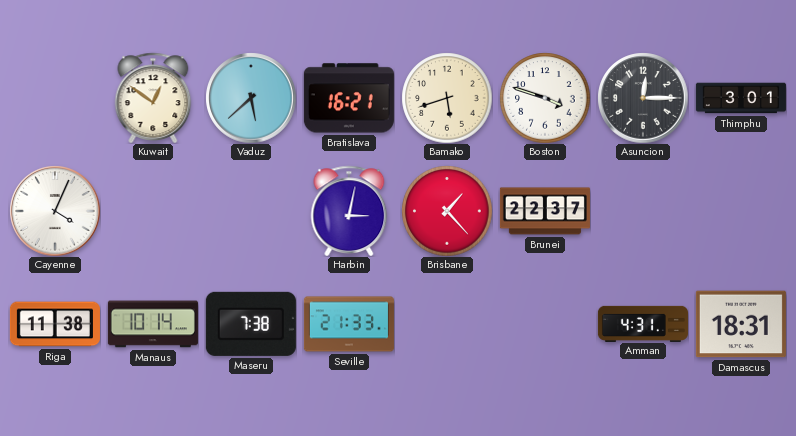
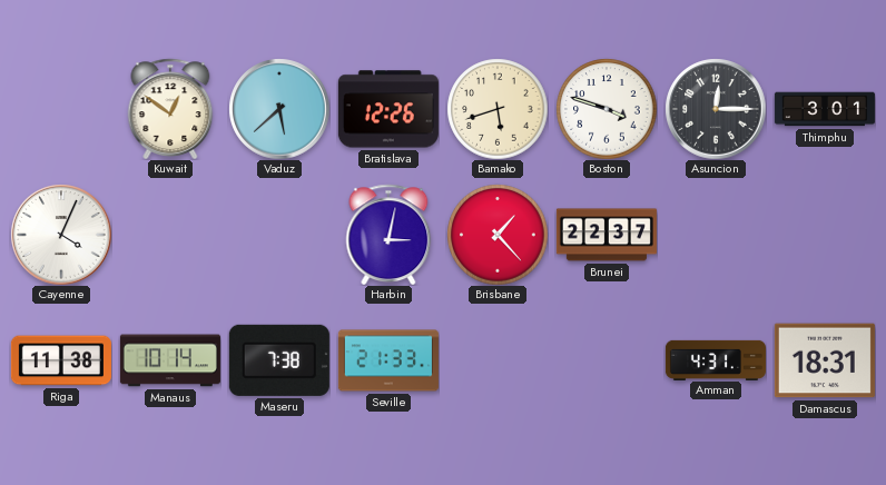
Bratislava: 16:21 -> 12:26 (388, 109)
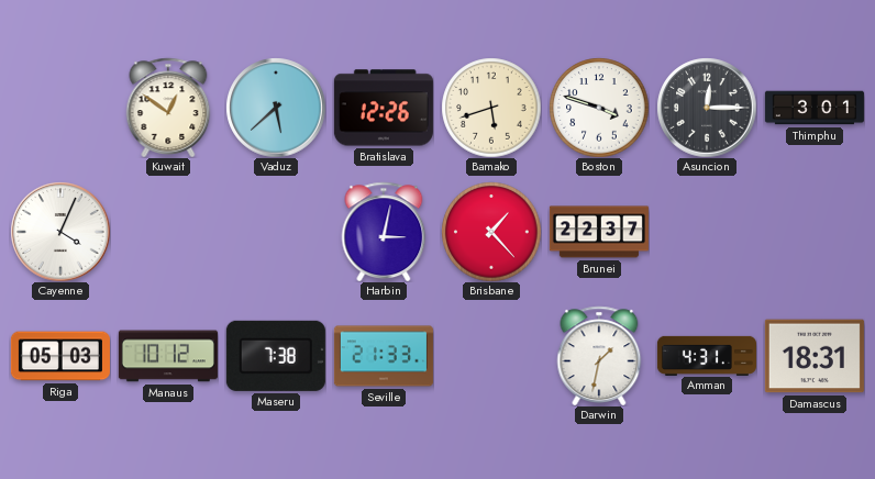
Riga: 11:38 -> 05:03 (60, 356)
Manaus: 10:14 -> 10:12 (168, 356)
Darwin: none -> 1:32 (599, 356)
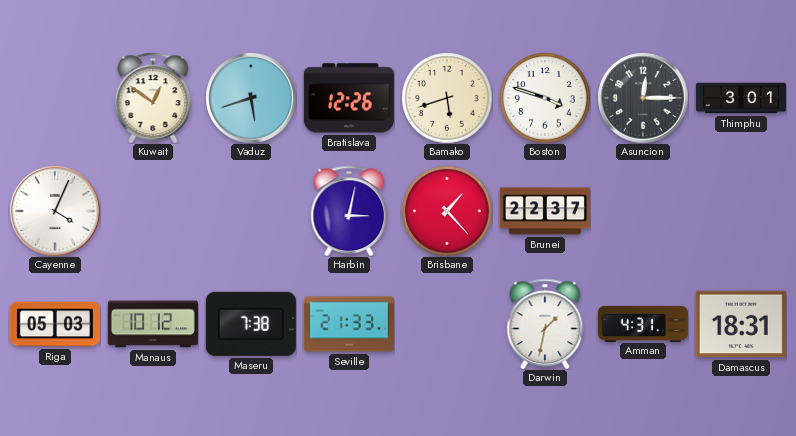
Vaduz: 5:38 -> 5:42 (251, 98)
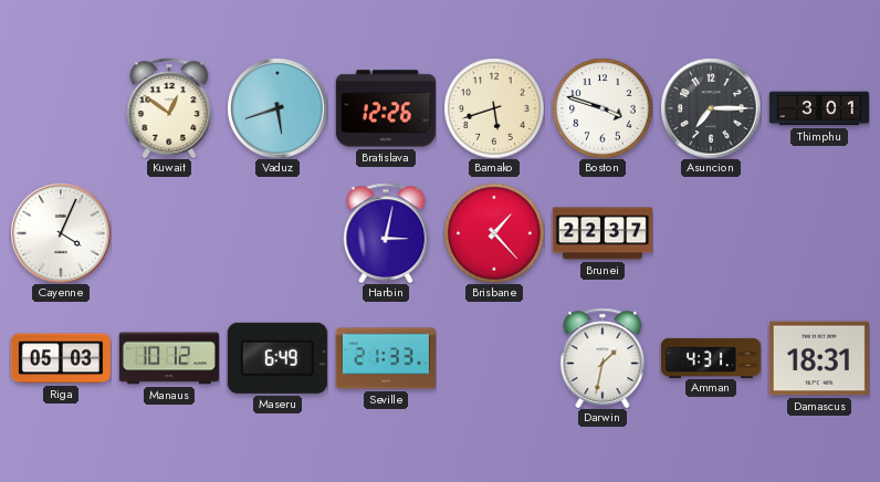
Asuncion: 12:15 -> 7:15 (711, 108)
Maseru: 7:38 -> 6:49 (277, 358)
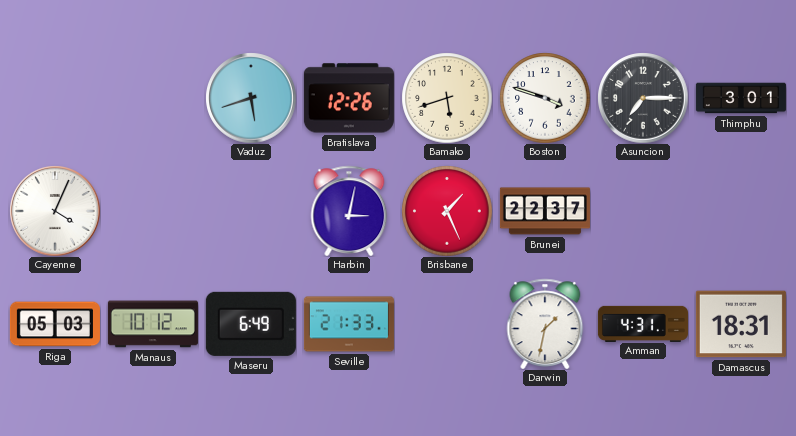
Kuwait: 12:51 -> none (169, 108)
Brisbane: 1:23 -> 1:26 (447, 211)
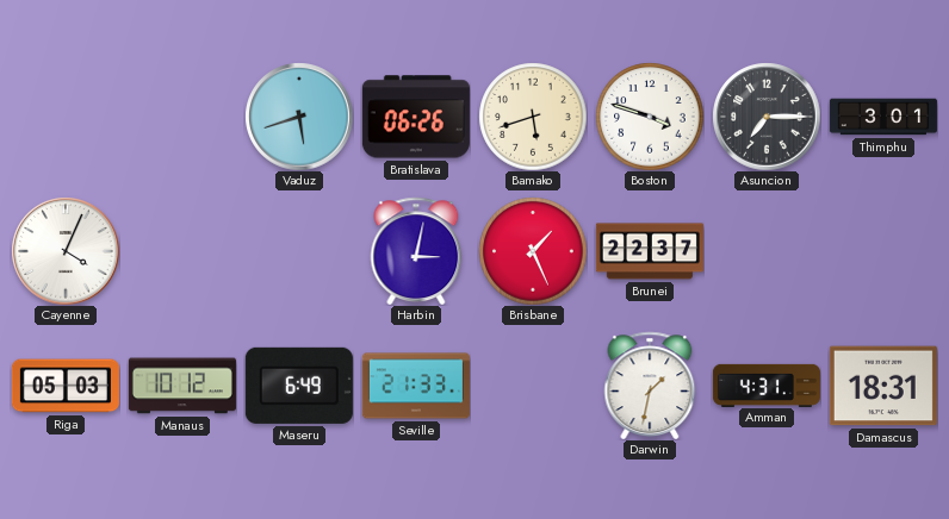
Bratislava: 12:26 -> 06:26 (416, 117)
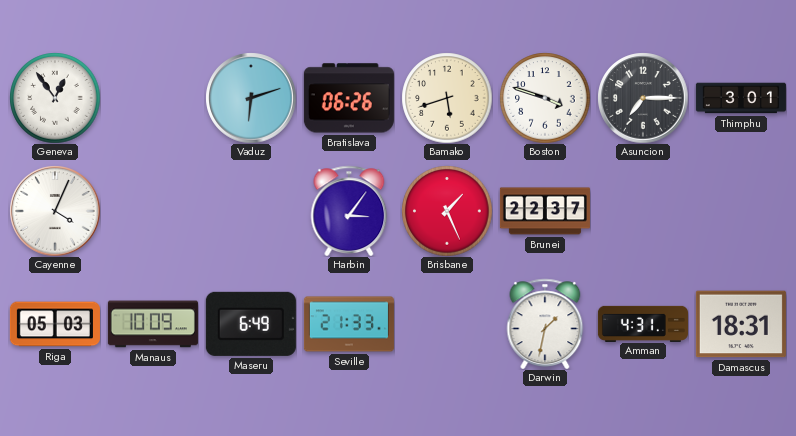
Geneva: none -> 12:54 (55, 98)
Vaduz: 5:42 -> 6:12 (251, 98)
Harbin: 3:02 -> 3:06 (349, 211)
Manaus: 10:12 -> 10:09 (153, 324)
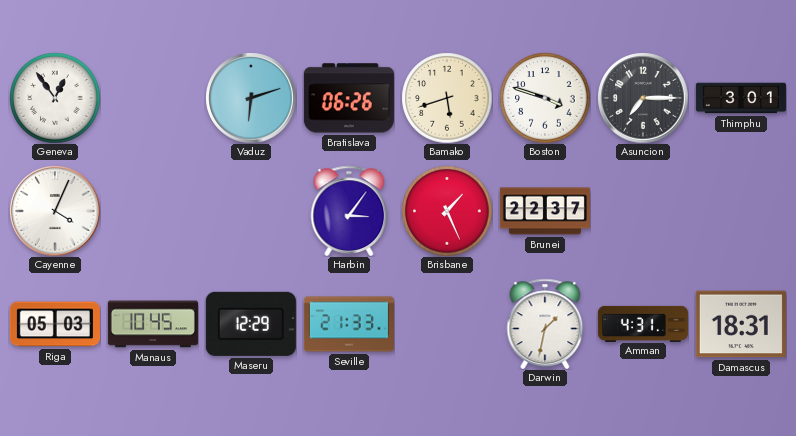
Manaus: 10:09 -> 10:45 (153, 324)
Maseru: 6:49 -> 12:29 (251, 324)
